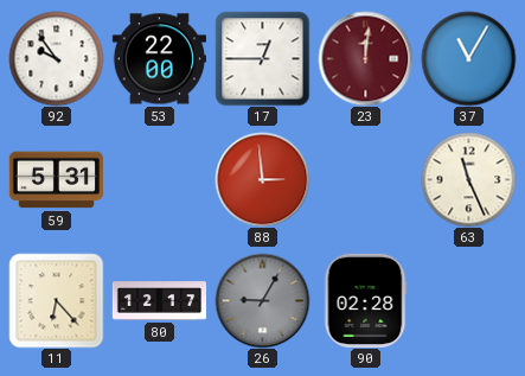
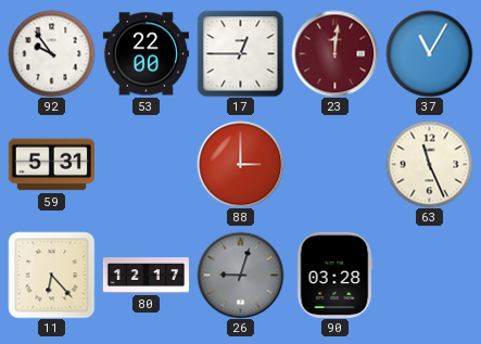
88: 2:59 -> 3:00 (240, 164)
26: 9:05 -> 9:03 (240, 275)
90: 02:28 -> 03:28 (334, 275)
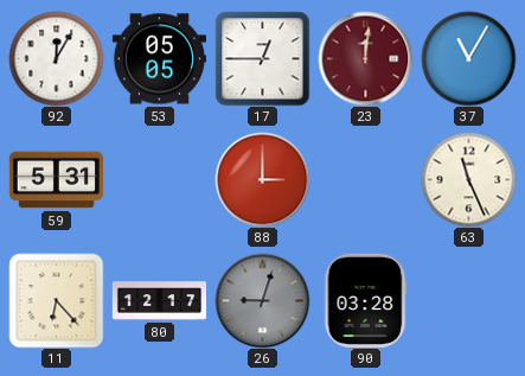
92: 9:54 -> 12:05 (56, 58)
53: 22:00 -> 05:05 (159, 59)
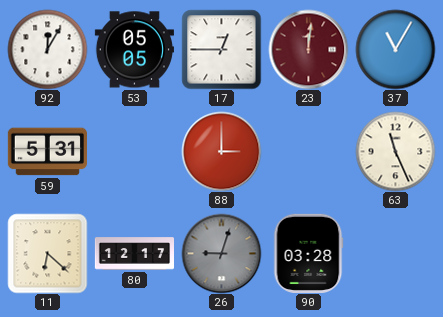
11: 6:23 -> 6:22 (47, 253)
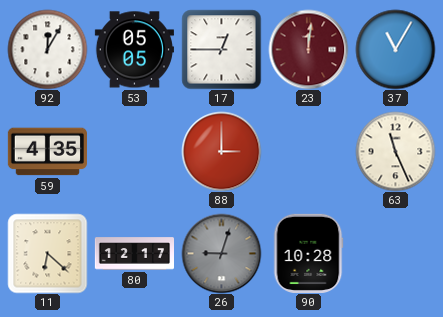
59: 5:31 -> 4:35 (47, 152)
90: 03:28 -> 10:28 (308, 253)
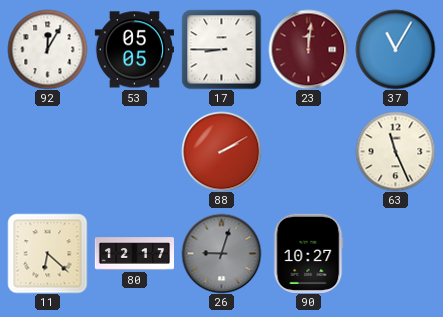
17: 12:45 -> 8:45 (221, 49)
59: 4:35 -> none (47, 152)
88: 3:00 -> 2:10 (221, 151)
90: 10:28 -> 10:27 (308, 253)
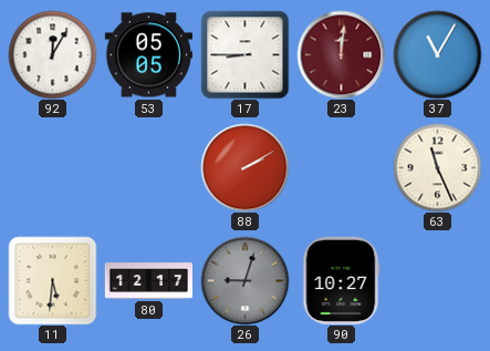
11: 6:22 -> 5:31 (52, 280)
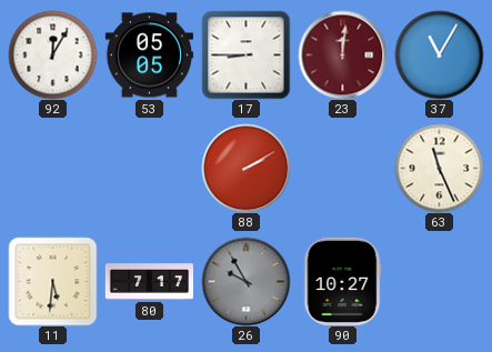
80: 12:17 -> 7:17 (149, 282)
26: 9:03 -> 9:55 (245, 281)
